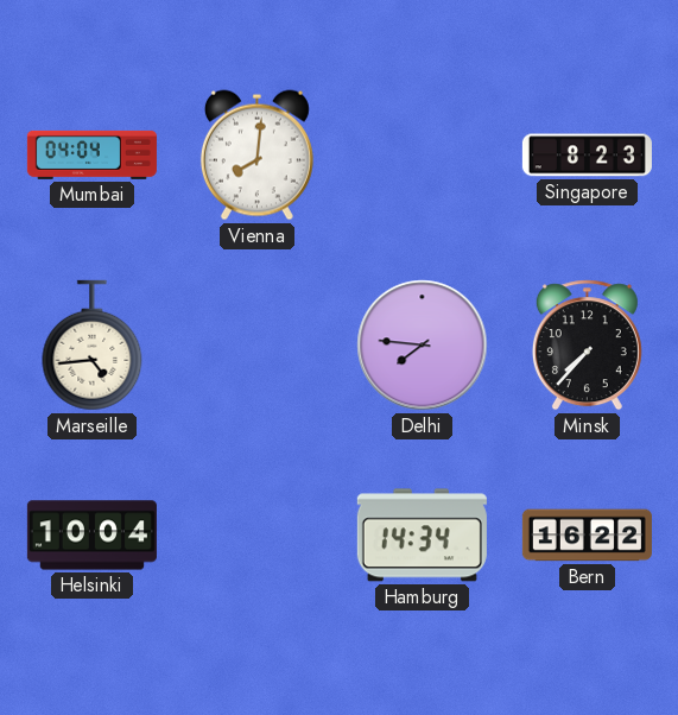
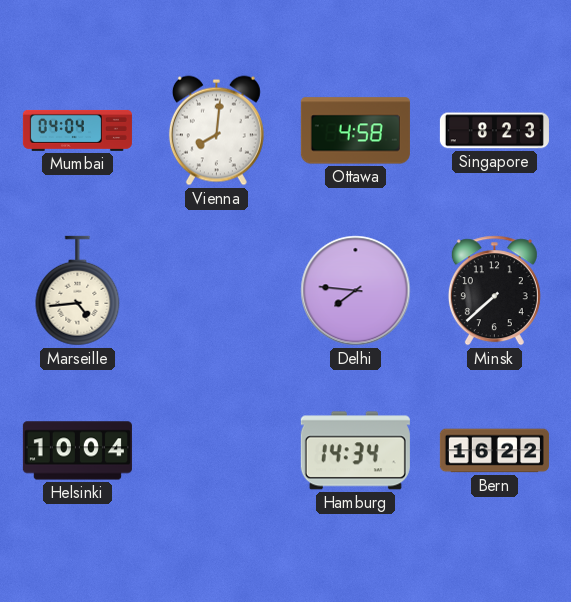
Ottawa: none -> 4:58 (355, 131)
Minsk: 7:37 -> 7:38 (494, 291)
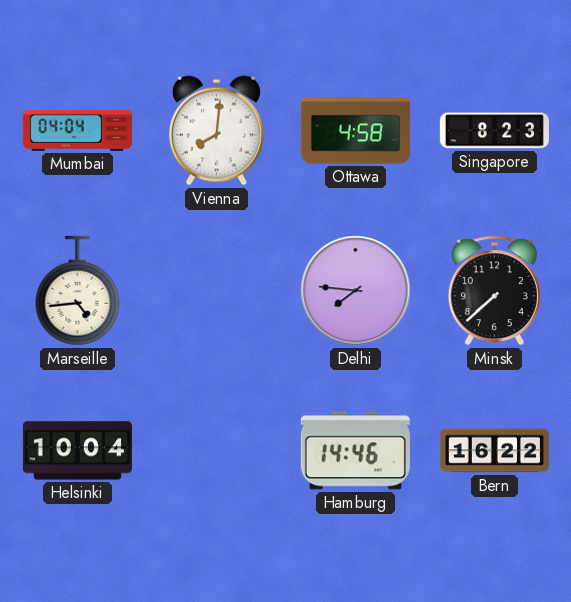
Hamburg: 14:34 -> 14:46 (355, 451)
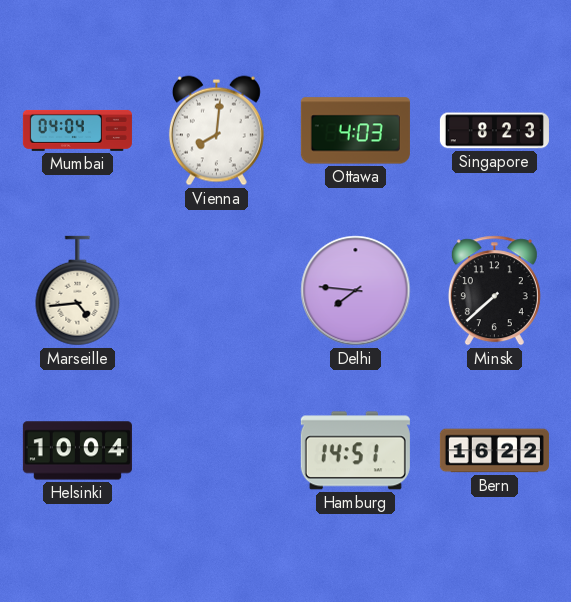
Ottawa: 4:58 -> 4:03 (355, 131)
Hamburg: 14:46 -> 14:51 (355, 451)
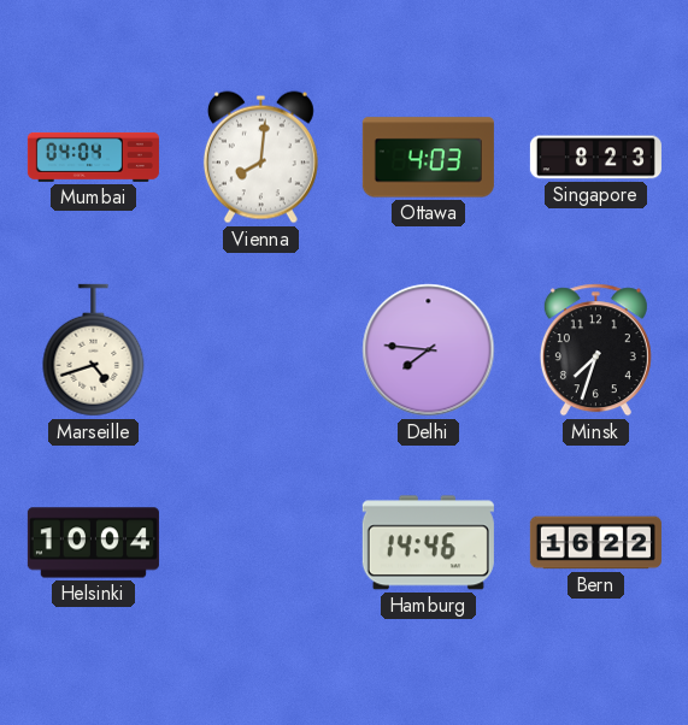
Marseille: 4:44 -> 4:42 (94, 350)
Minsk: 7:38 -> 7:33 (595, 350)
Hamburg: 14:51 -> 14:46 (428, 543)
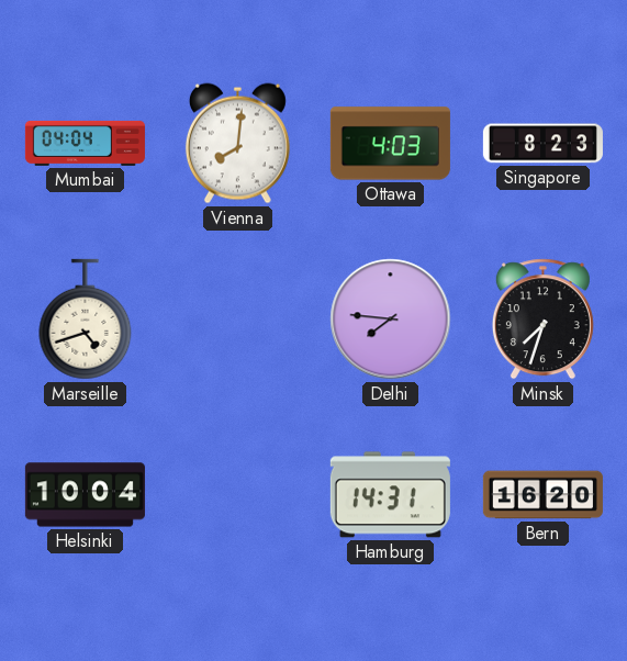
Hamburg: 14:46 -> 14:31 (390, 495)
Bern: 16:22 -> 16:20 (542, 495)
